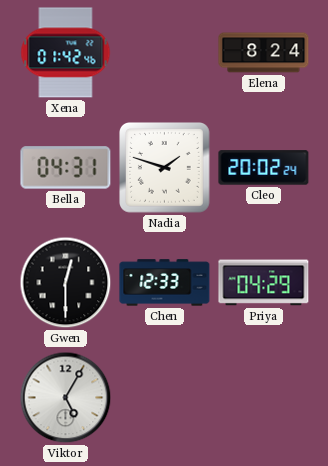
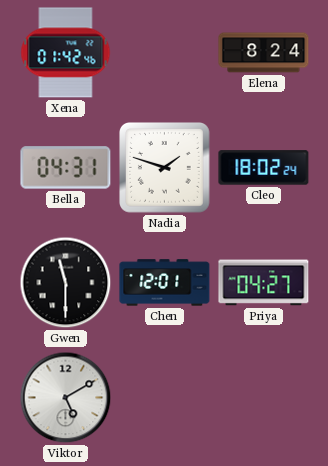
Cleo: 20:02 -> 18:02 (264, 168)
Gwen: 12:30 -> 11:30 (66, 283)
Chen: 12:33 -> 12:01 (165, 283)
Priya: 04:29 -> 04:27 (264, 283)
Viktor: 5:05 -> 5:10 (66, 398)
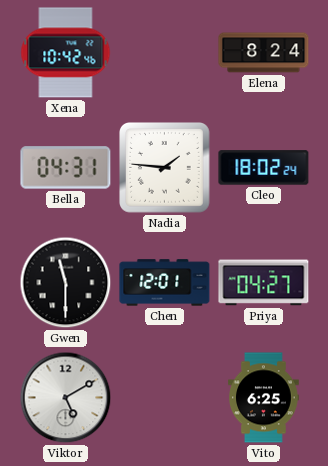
Xena: 01:42 -> 10:42 (66, 53)
Nadia: 1:48 -> 1:46 (165, 168)
Vito: none -> 6:25 (264, 398)
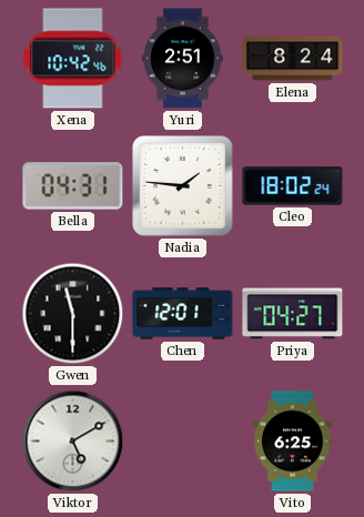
Yuri: none -> 2:51 (183, 59)
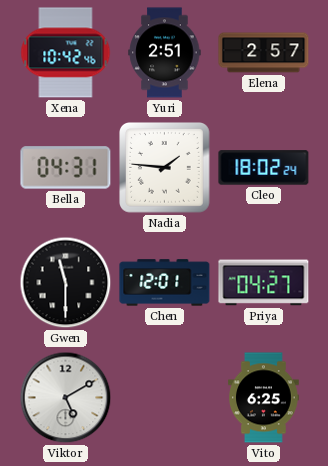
Elena: 8:24 -> 2:57 (264, 53)
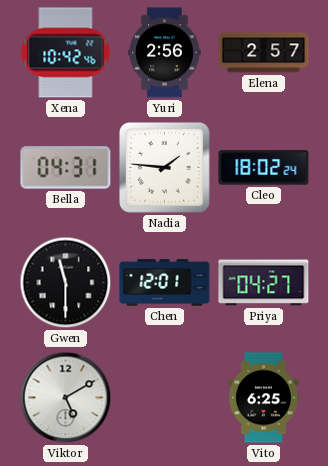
Yuri: 2:51 -> 2:56 (165, 53)
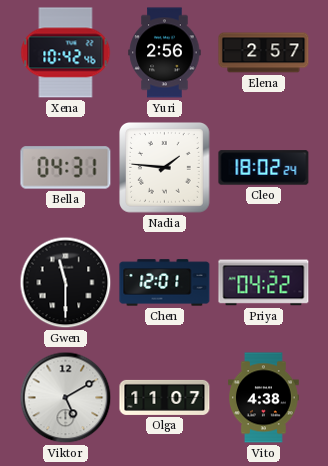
Priya: 04:27 -> 04:22 (264, 283)
Olga: none -> 11:07 (165, 397)
Vito: 6:25 -> 4:38 (264, 398)
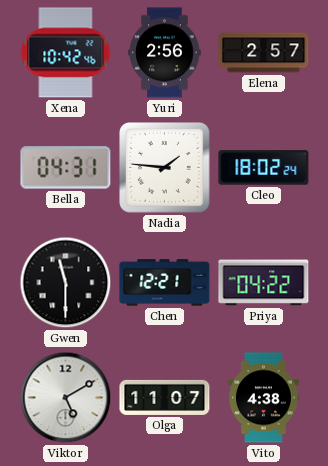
Chen: 12:01 -> 12:21 (165, 283)
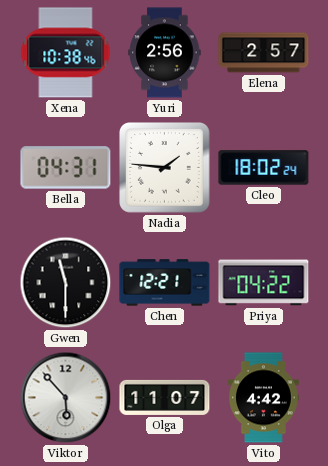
Xena: 10:42 -> 10:38 (66, 53)
Viktor: 5:10 -> 5:53 (66, 398)
Vito: 4:38 -> 4:42 (264, 398)
